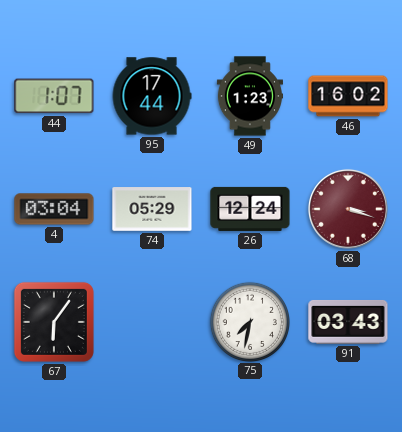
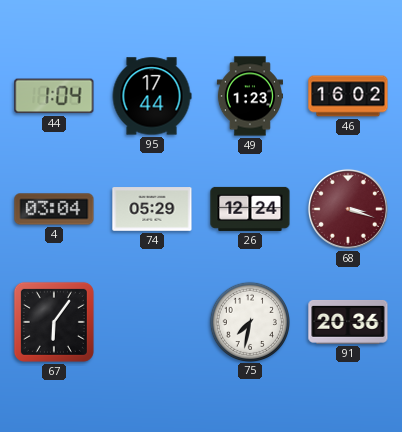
44: 1:07 -> 1:04 (54, 96)
91: 03:43 -> 20:36 (348, 322)
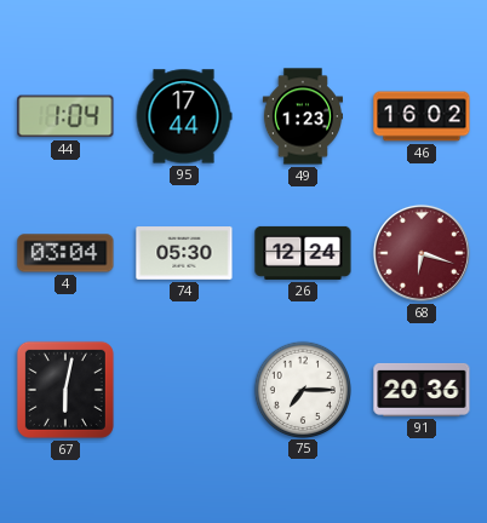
74: 05:29 -> 05:30 (184, 253)
68: 3:18 -> 6:18 (422, 253)
67: 6:06 -> 6:02 (65, 390)
75: 7:32 -> 7:15 (302, 389)
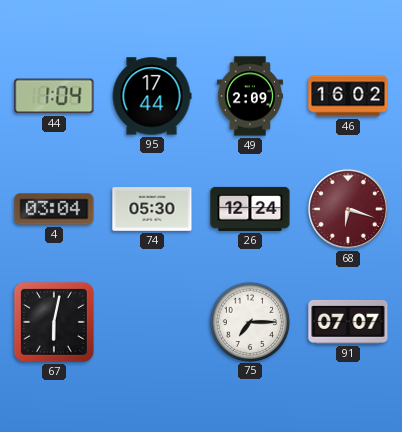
49: 1:23 -> 2:09 (249, 96)
91: 20:36 -> 07:07 (348, 322)
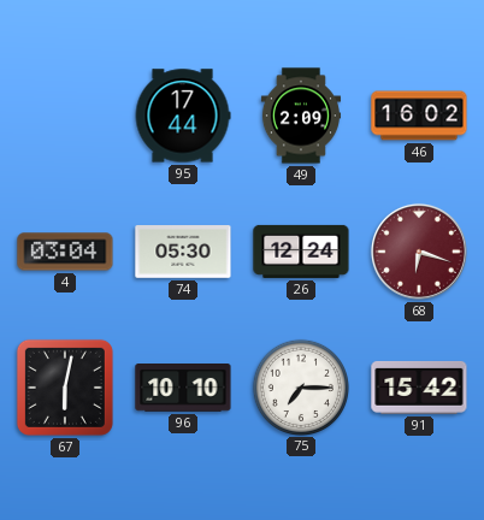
44: 1:04 -> none (54, 96)
96: none -> 10:10 (183, 389)
91: 07:07 -> 15:42 (419, 388)
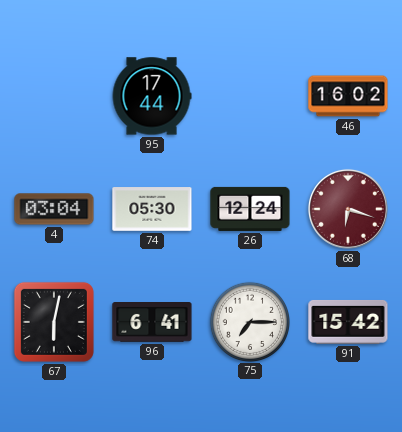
49: 2:09 -> none (300, 116)
96: 10:10 -> 6:41 (152, 323)
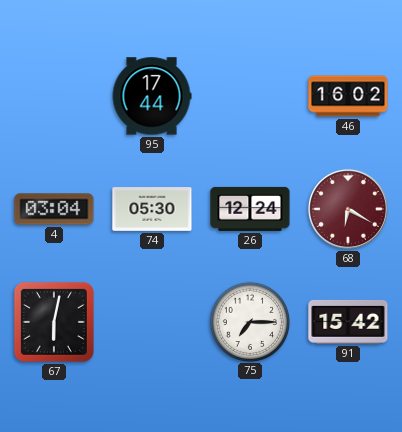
68: 6:18 -> 6:20 (348, 209)
96: 6:41 -> none (152, 323)
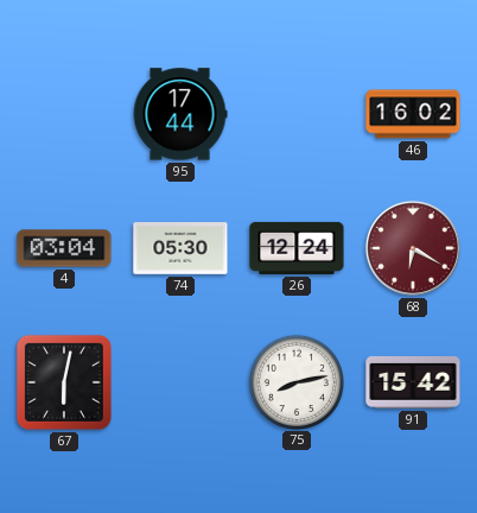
75: 7:15 -> 8:13 (295, 381)
